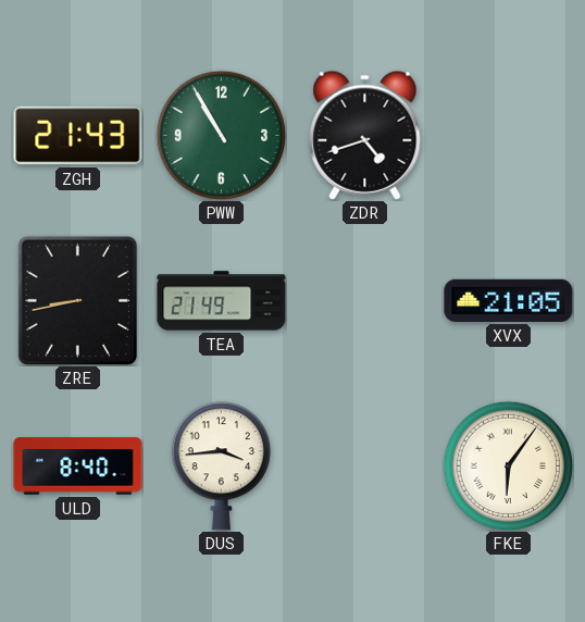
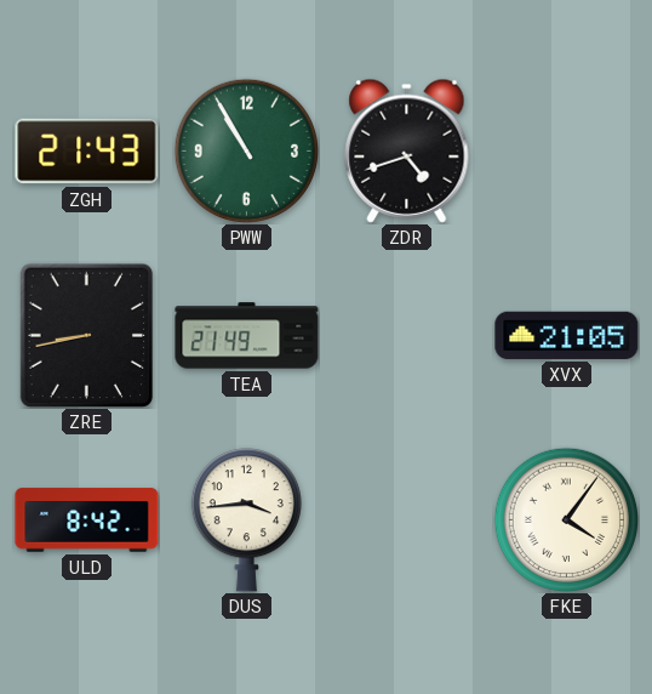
ULD: 8:40 -> 8:42 (87, 520)
FKE: 6:06 -> 4:06 (566, 519)
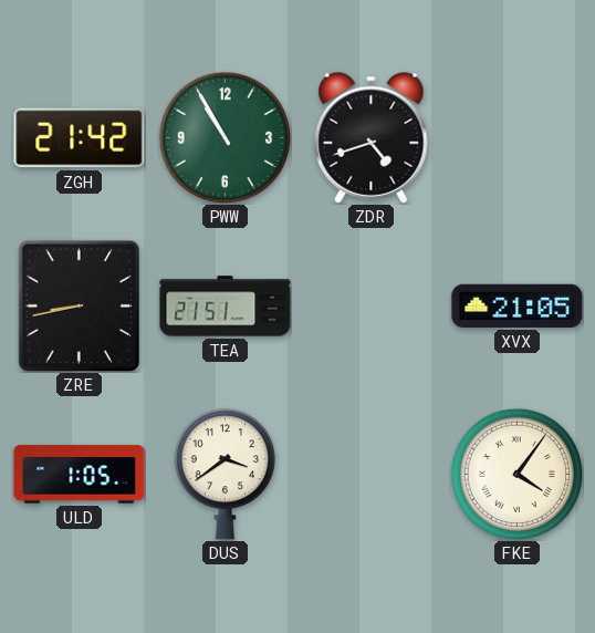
ZGH: 21:43 -> 21:42 (80, 138)
TEA: 21:49 -> 21:51 (226, 307)
ULD: 8:42 -> 1:05 (80, 475)
DUS: 3:44 -> 3:39 (225, 475)
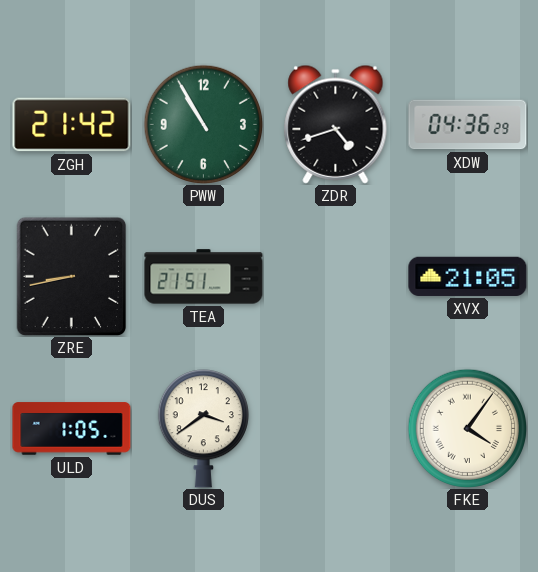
XDW: none -> 04:36 (468, 125)
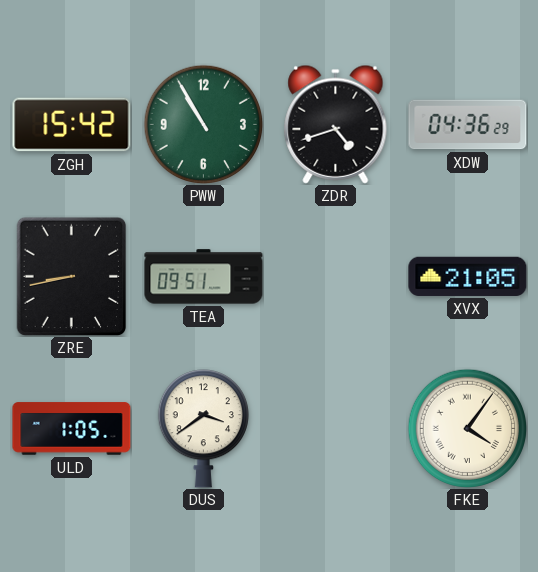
ZGH: 21:42 -> 15:42 (72, 125)
TEA: 21:51 -> 09:51 (204, 277)
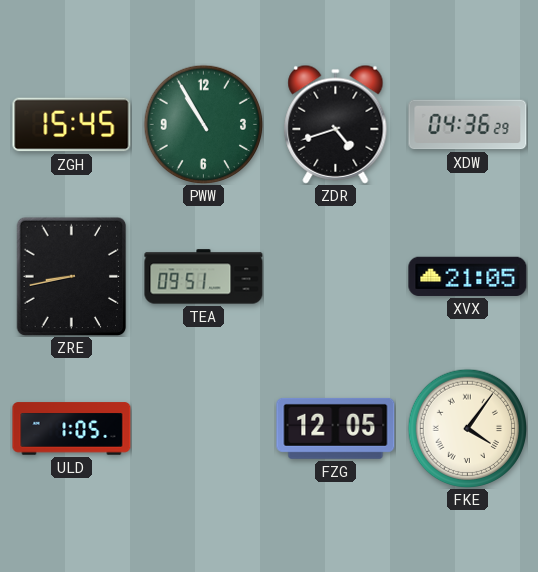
ZGH: 15:42 -> 15:45 (72, 125)
DUS: 3:39 -> none (203, 429)
FZG: none -> 12:05 (336, 428)
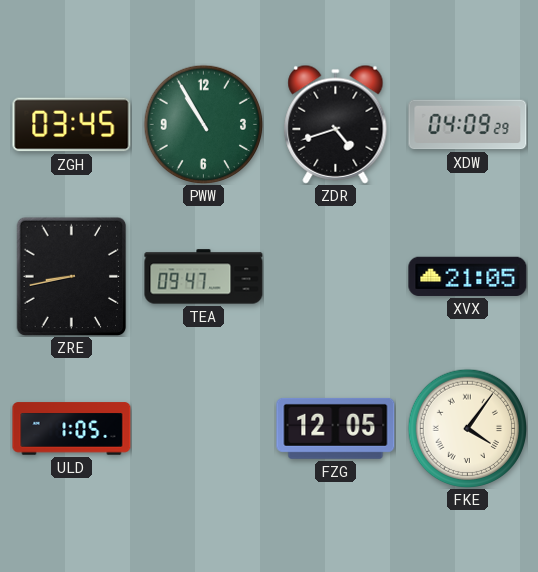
ZGH: 15:45 -> 03:45 (72, 125)
XDW: 04:36 -> 04:09 (468, 125)
TEA: 09:51 -> 09:47 (204, 277)
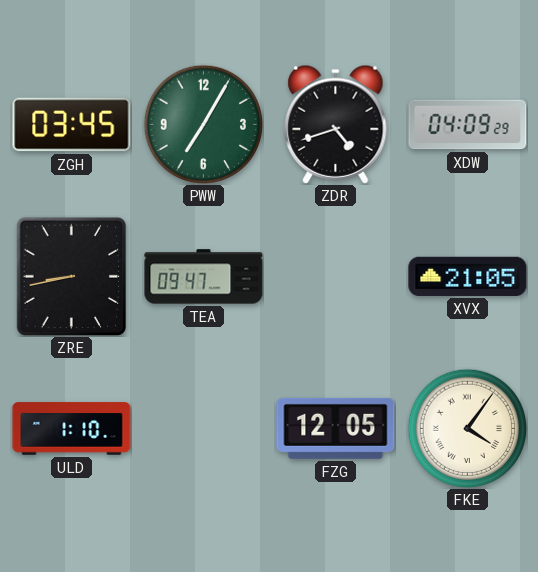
PWW: 10:55 -> 7:05 (203, 124)
ULD: 1:05 -> 1:10 (72, 429)
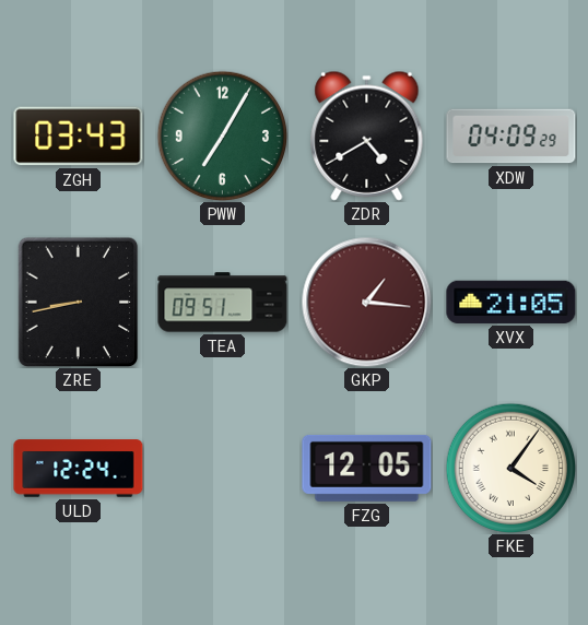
ZGH: 03:45 -> 03:43 (79, 137)
ZDR: 4:42 -> 4:40 (367, 135)
TEA: 09:47 -> 09:51 (223, 303)
GKP: none -> 1:16 (367, 303)
ULD: 1:10 -> 12:24 (79, 469)
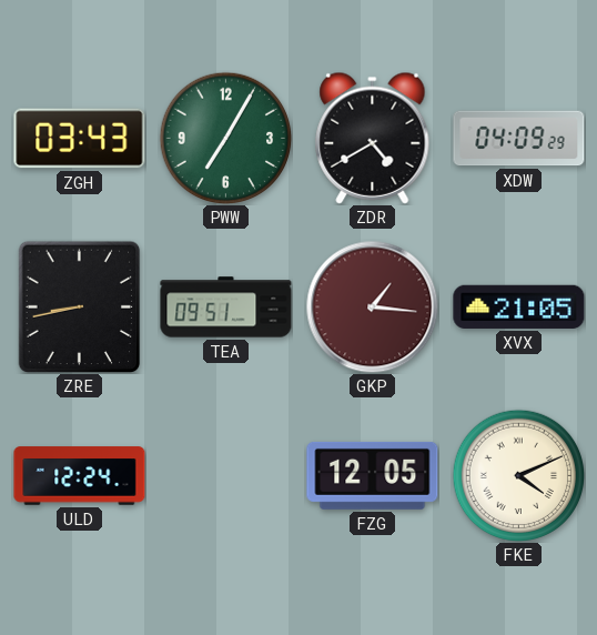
FKE: 4:06 -> 4:11 (518, 475)
